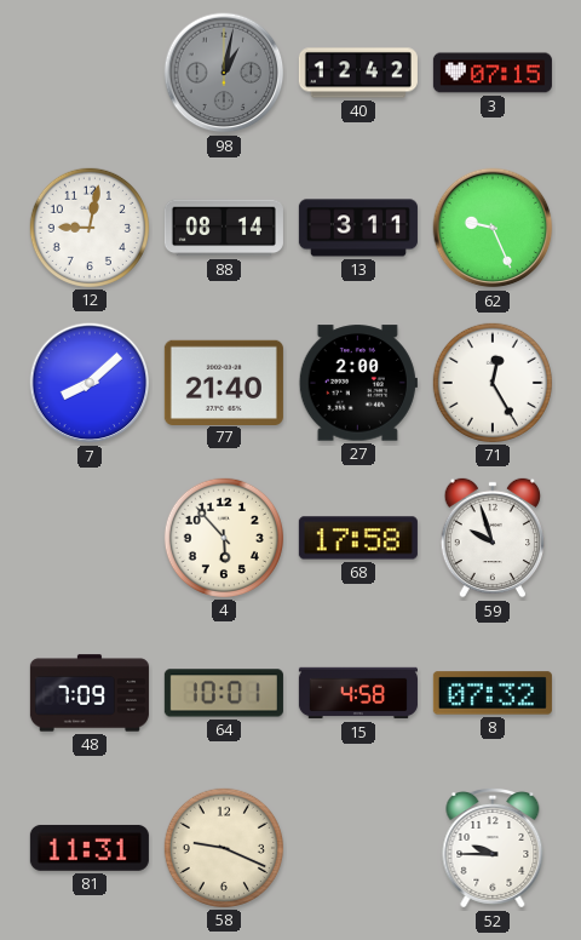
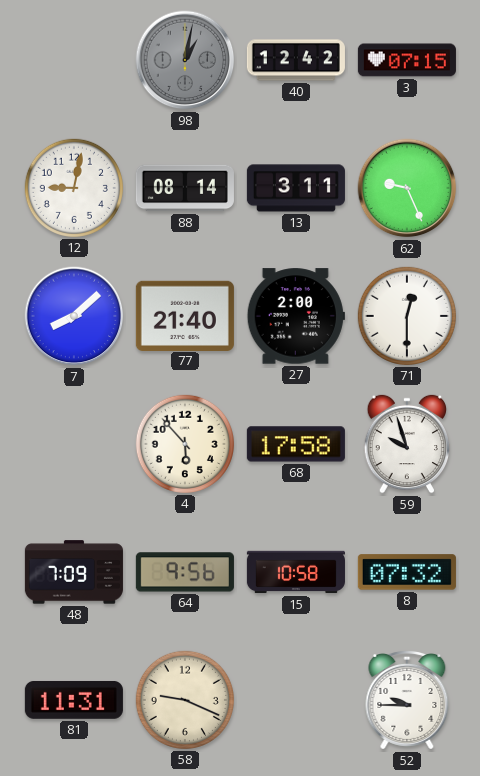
71: 12:25 -> 12:30 (407, 316)
64: 10:01 -> 9:56 (185, 572)
15: 4:58 -> 10:58 (296, 572)
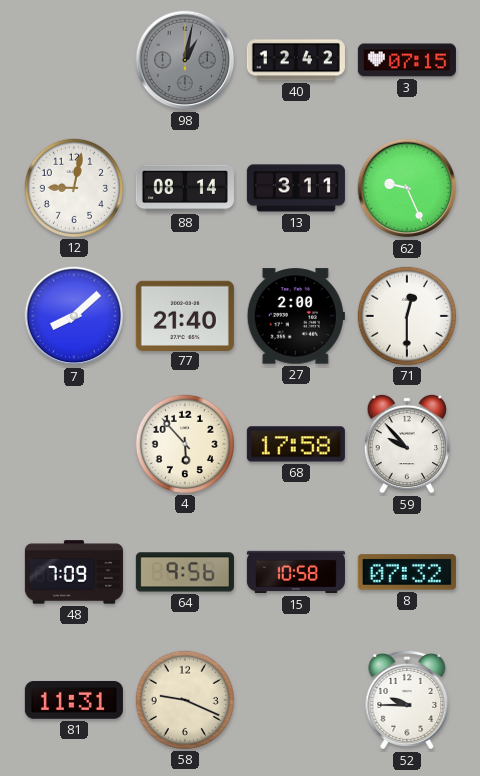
59: 9:57 -> 9:53 (407, 444)
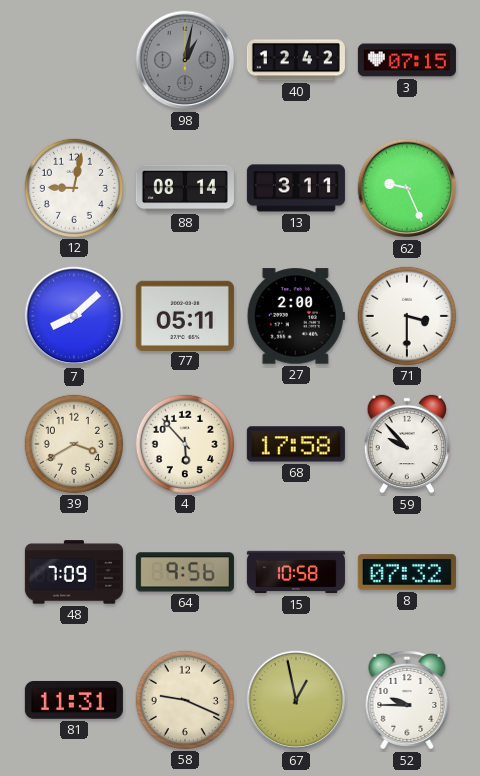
77: 21:40 -> 05:11 (185, 315)
71: 12:30 -> 3:30 (407, 316)
39: none -> 3:40 (74, 444)
67: none -> 12:58 (296, 700)
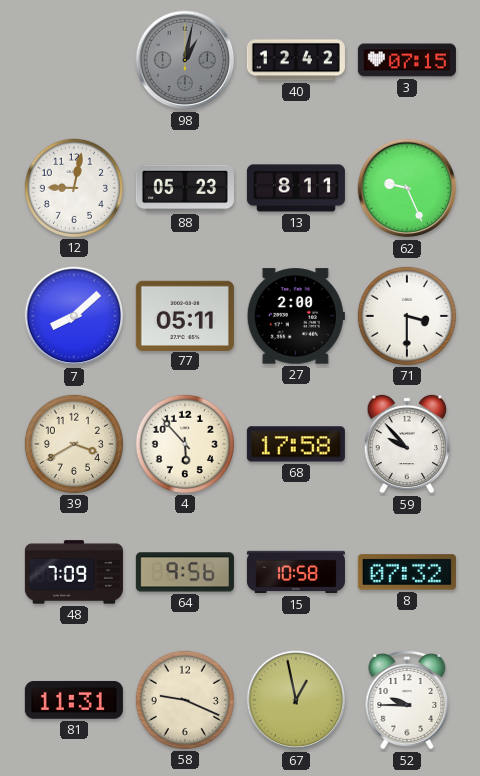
88: 08:14 -> 05:23 (185, 188)
13: 3:11 -> 8:11 (296, 188)
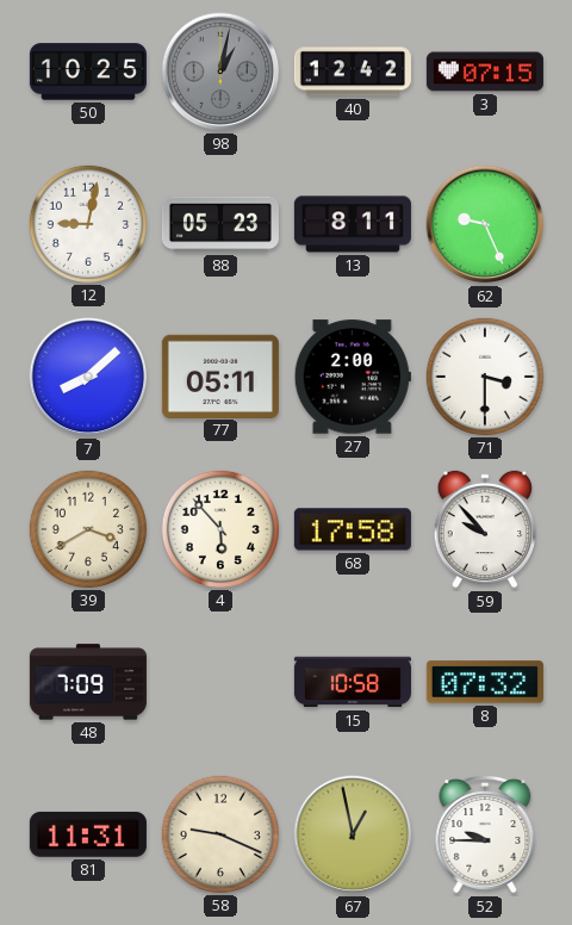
50: none -> 10:25 (88, 72)
64: 9:56 -> none (185, 572)
